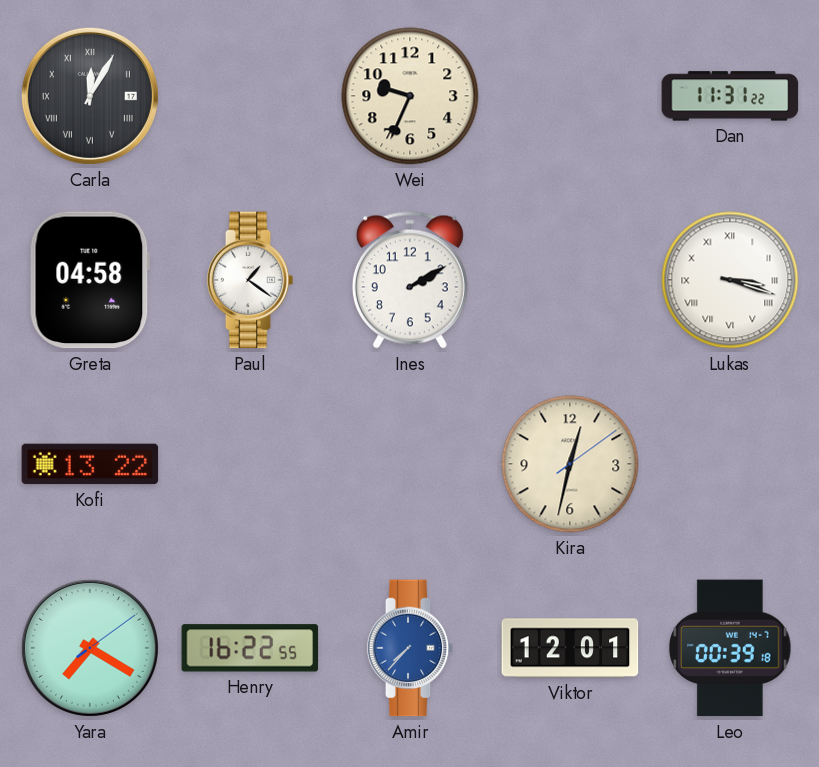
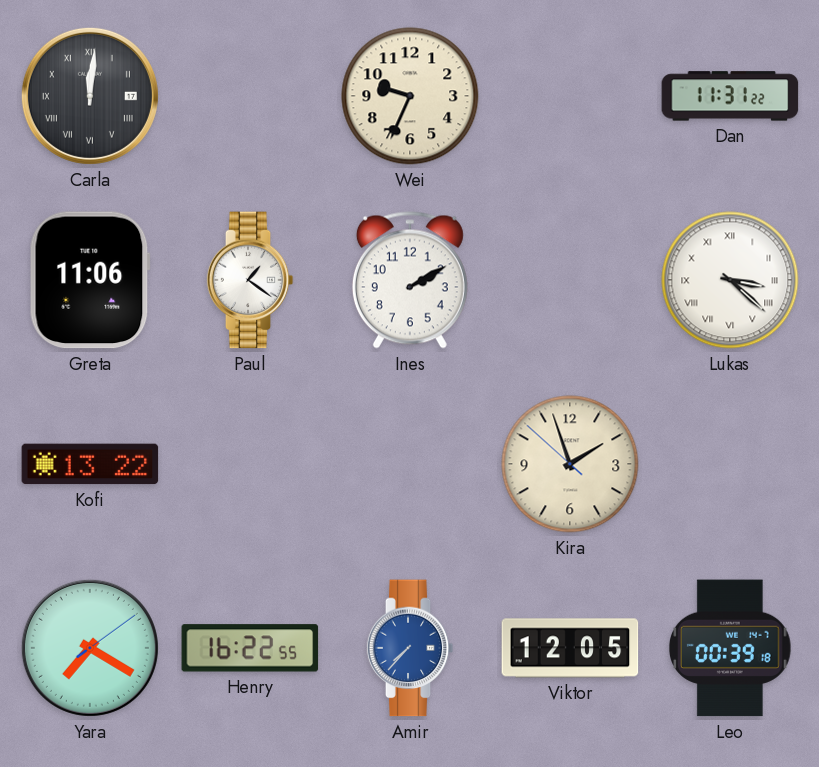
Carla: 12:05 -> 12:01 (90, 96)
Greta: 04:58 -> 11:06 (90, 280)
Lukas: 3:18 -> 3:22 (730, 280)
Kira: 12:32 -> 1:56 (570, 464)
Viktor: 12:01 -> 12:05 (570, 648)
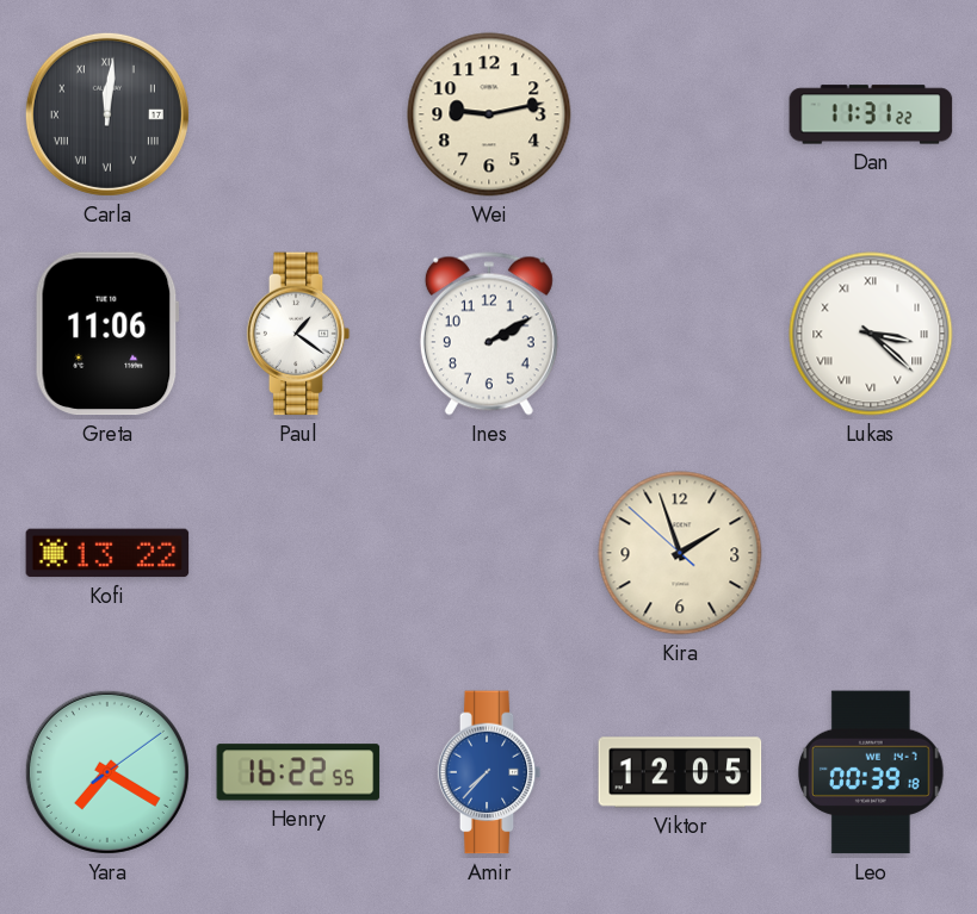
Wei: 9:34 -> 9:13 (489, 114)
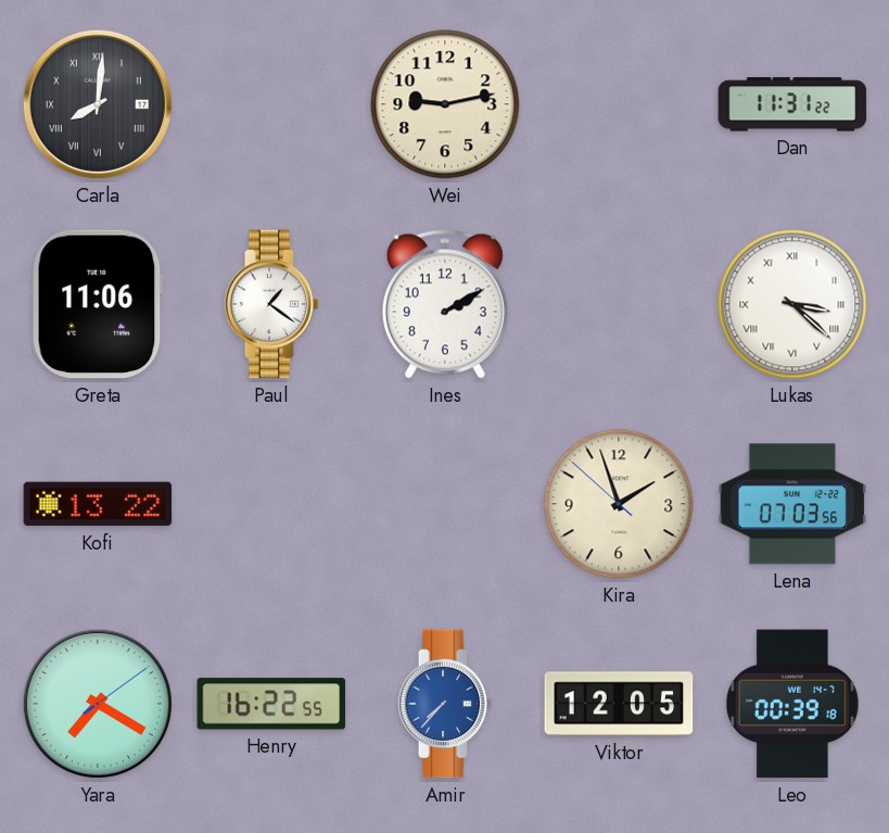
Carla: 12:01 -> 8:01 (98, 104)
Lena: none -> 07:03 (792, 504)
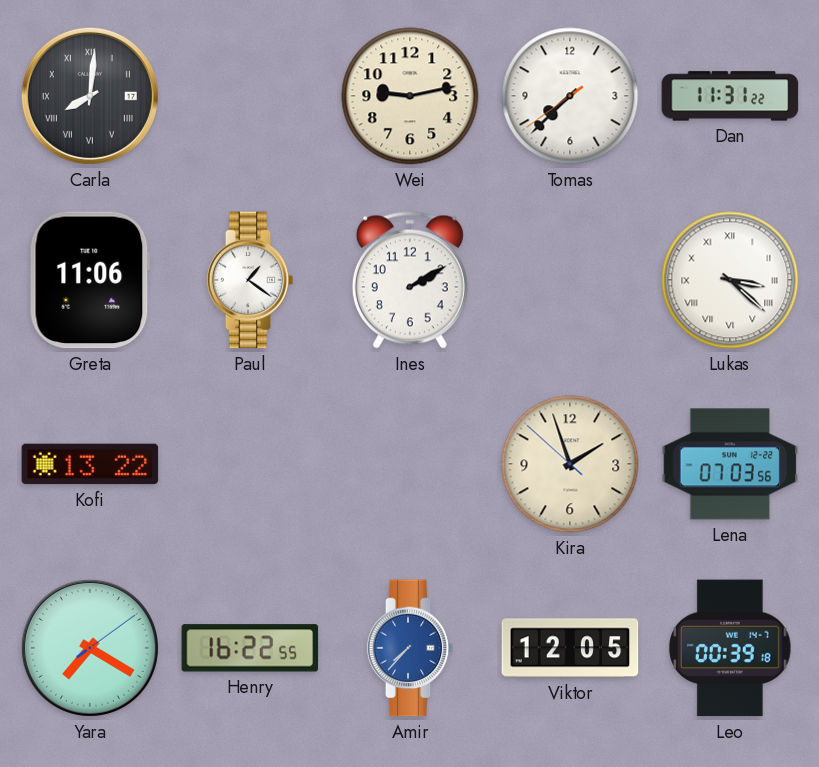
Tomas: none -> 7:37 (570, 96)
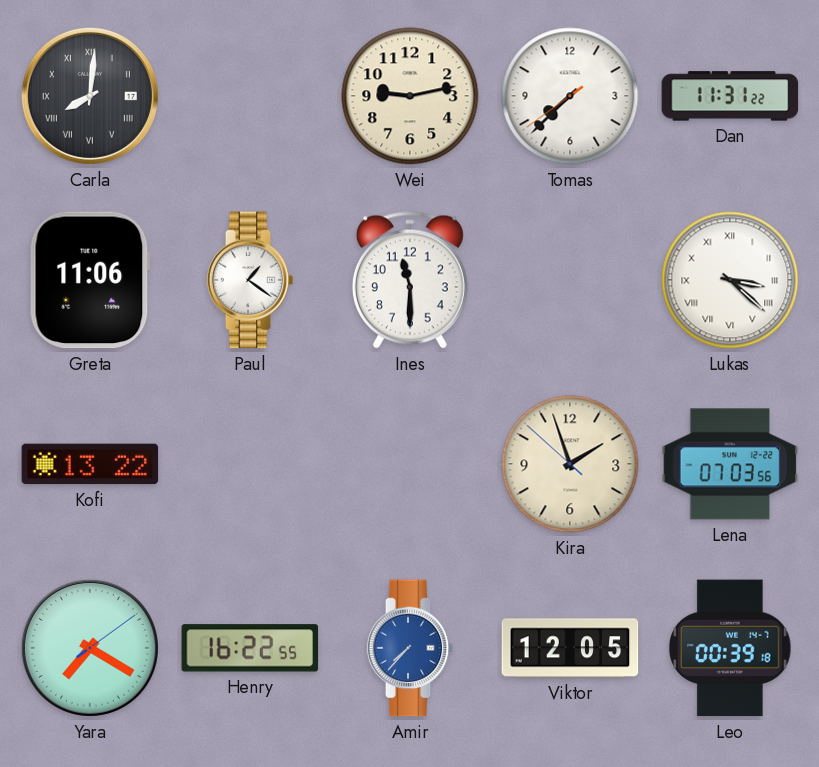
Ines: 2:10 -> 11:30 (410, 280)
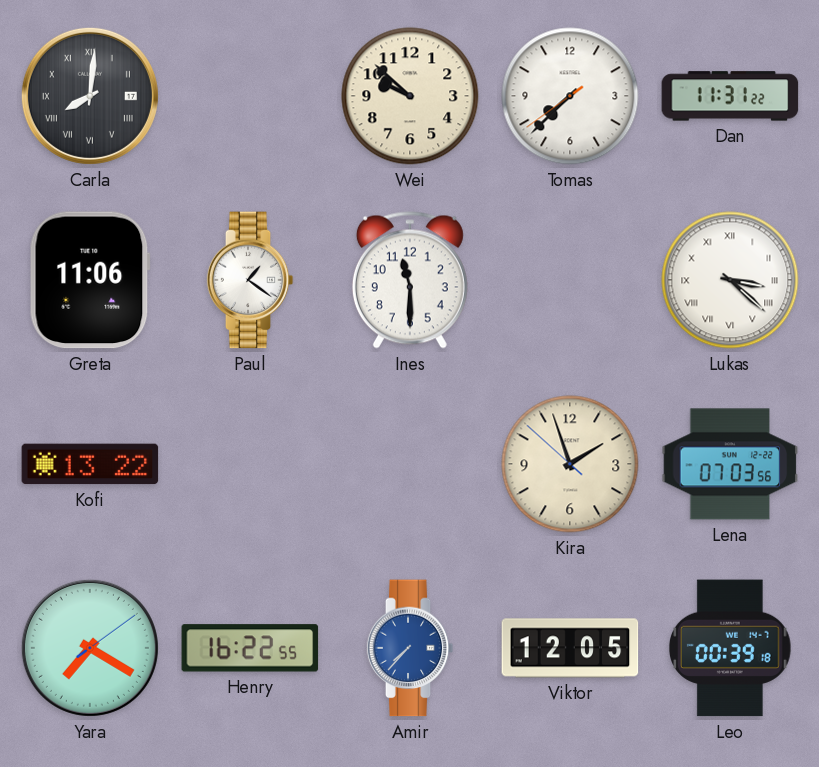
Wei: 9:13 -> 9:52 (410, 96)
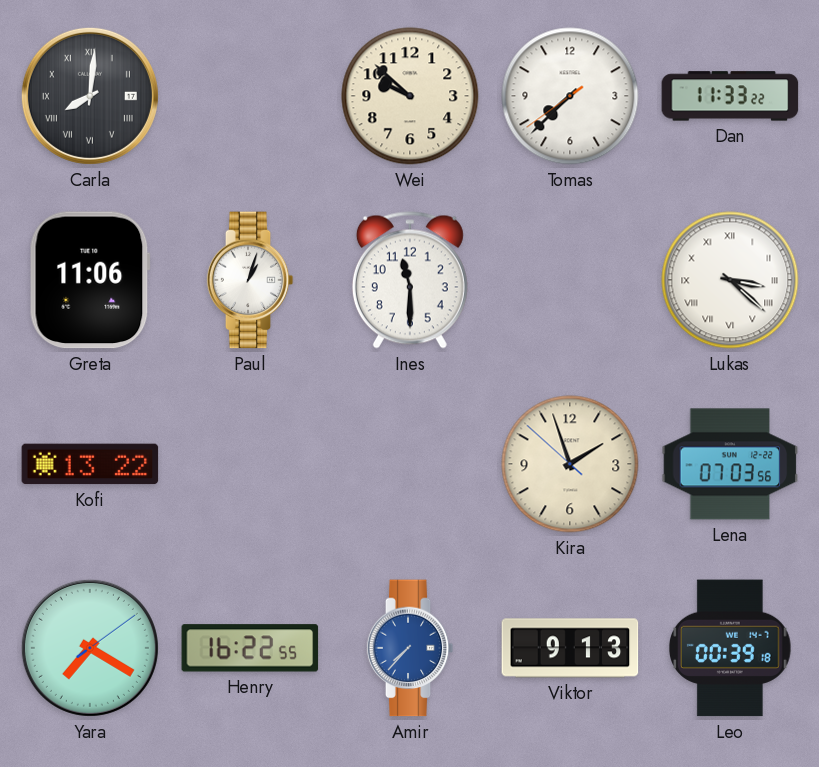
Dan: 11:31 -> 11:33 (730, 96)
Paul: 1:21 -> 1:03 (250, 280)
Viktor: 12:05 -> 9:13 (570, 648)
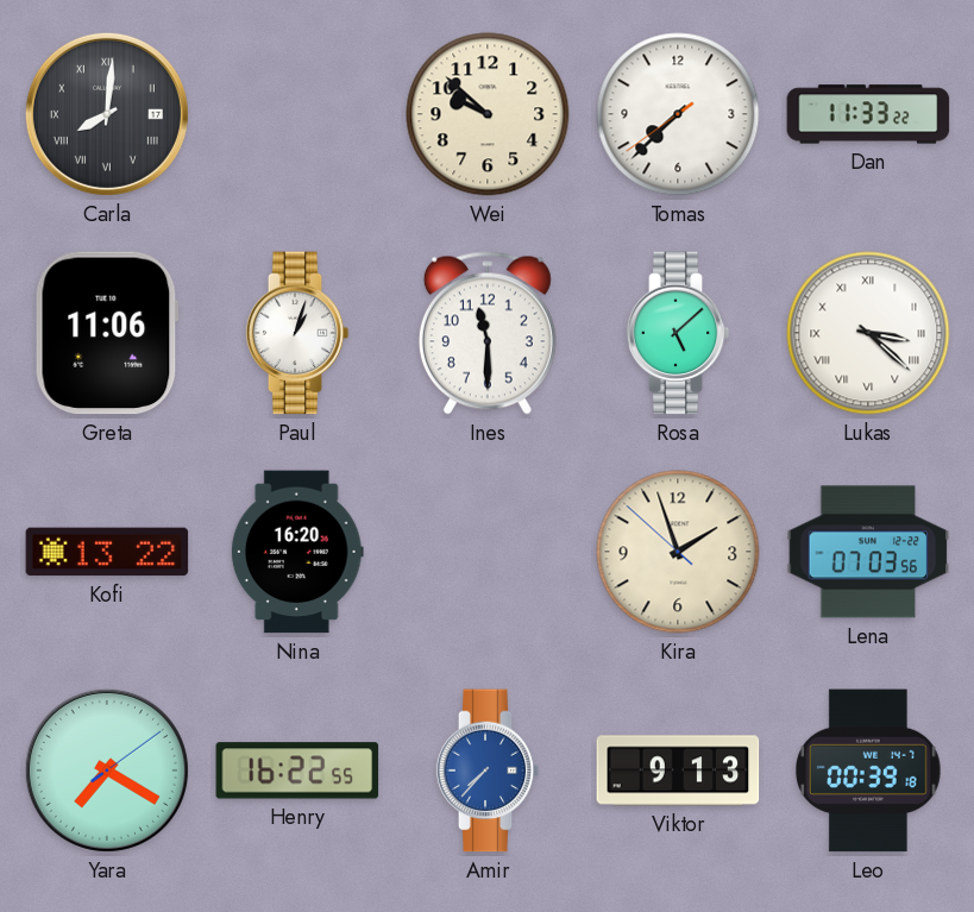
Rosa: none -> 5:08 (678, 333)
Nina: none -> 16:20 (297, 552)
